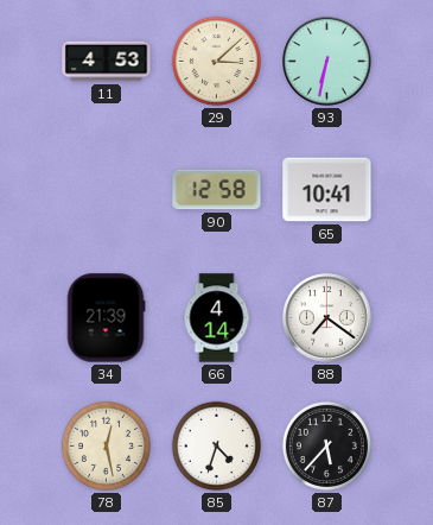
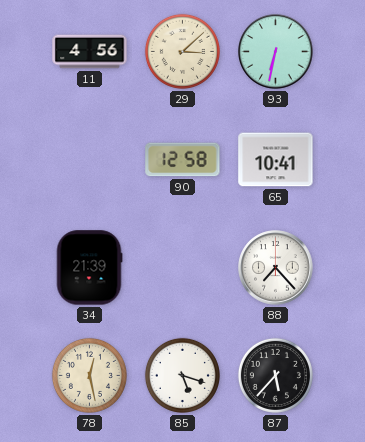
11: 4:53 -> 4:56 (90, 52)
66: 4:14 -> none (217, 318)
88: 7:21 -> 7:23 (276, 268)
85: 4:33 -> 5:18 (182, 375)
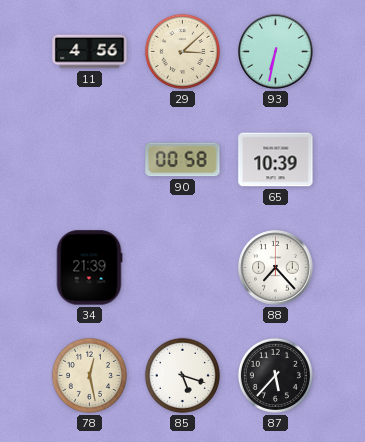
90: 12:58 -> 00:58 (183, 160)
65: 10:41 -> 10:39 (276, 160)
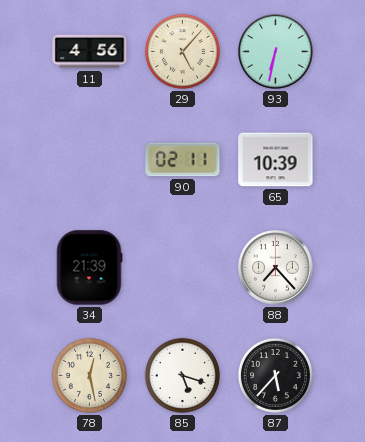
29: 3:08 -> 5:07 (182, 51)
90: 00:58 -> 02:11 (183, 160)
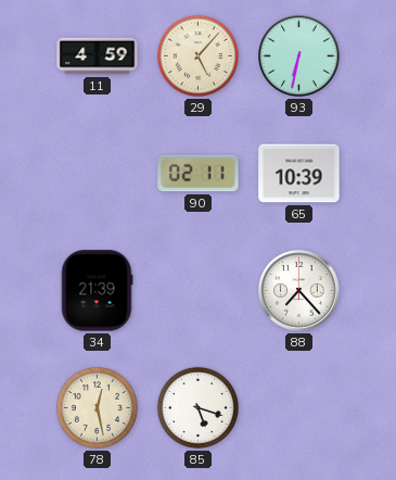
11: 4:56 -> 4:59 (98, 56)
87: 5:37 -> none (275, 375)
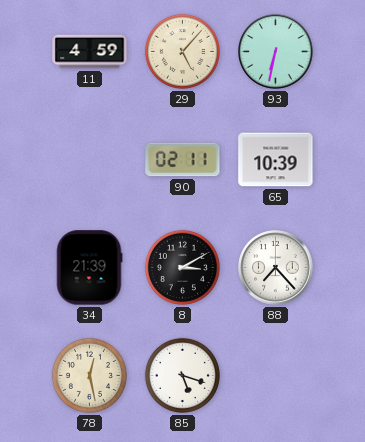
8: none -> 3:10 (182, 267)
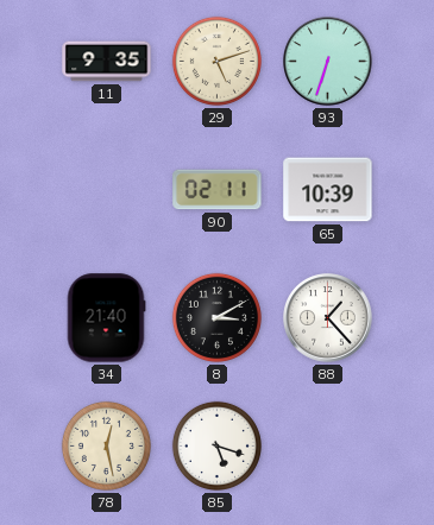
11: 4:59 -> 9:35 (107, 62)
29: 5:07 -> 5:12 (216, 61)
93: 6:32 -> 6:33 (328, 62)
34: 21:39 -> 21:40 (106, 318)
88: 7:23 -> 1:23 (328, 318)
